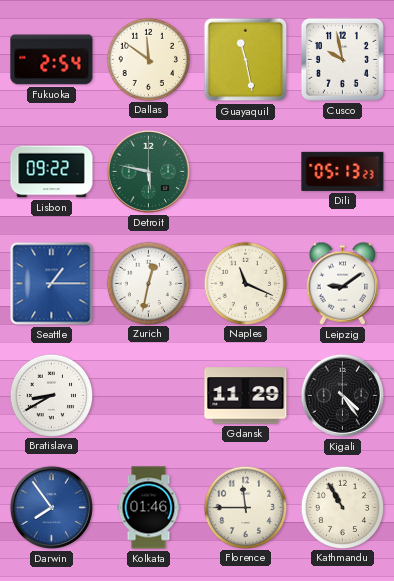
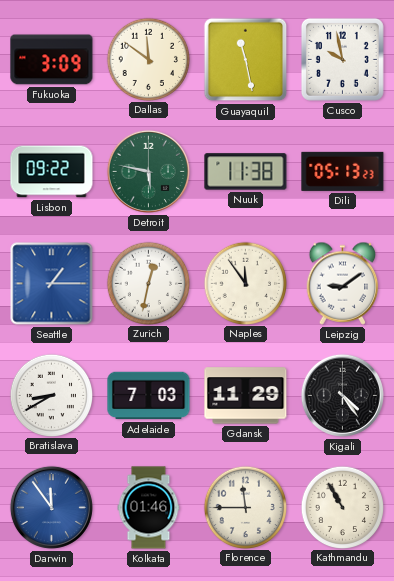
Fukuoka: 2:54 -> 3:09 (52, 60)
Nuuk: none -> 11:38 (246, 172)
Naples: 11:19 -> 11:54 (245, 283)
Adelaide: none -> 7:03 (149, 396)
Darwin: 7:54 -> 11:54 (51, 507)
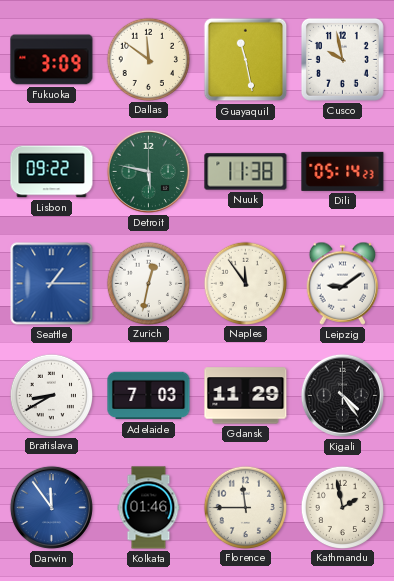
Dili: 05:13 -> 05:14 (343, 171)
Kathmandu: 10:55 -> 1:58 (342, 507)
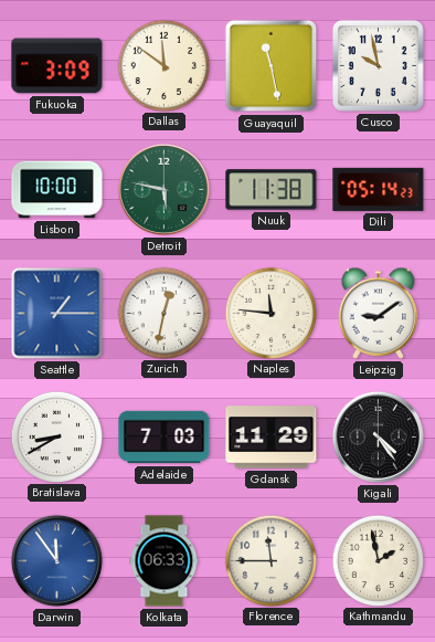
Lisbon: 09:22 -> 10:00 (57, 190)
Naples: 11:54 -> 11:46 (270, 313)
Kolkata: 01:46 -> 06:33 (165, 561)
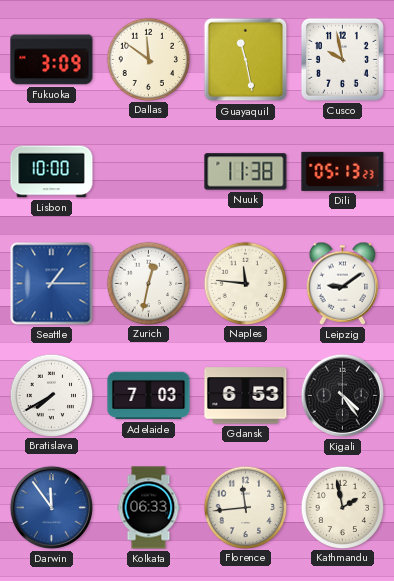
Detroit: 5:47 -> none (163, 189)
Dili: 05:14 -> 05:13 (343, 171)
Bratislava: 8:40 -> 7:40 (51, 395)
Gdansk: 11:29 -> 6:53 (246, 396)
Florence: 11:45 -> 11:44 (245, 507)
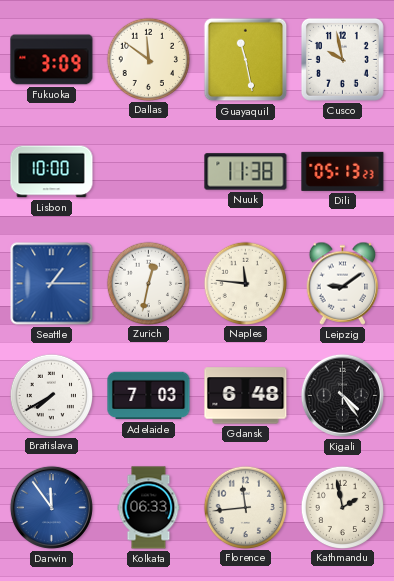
Gdansk: 6:53 -> 6:48 (246, 396)
